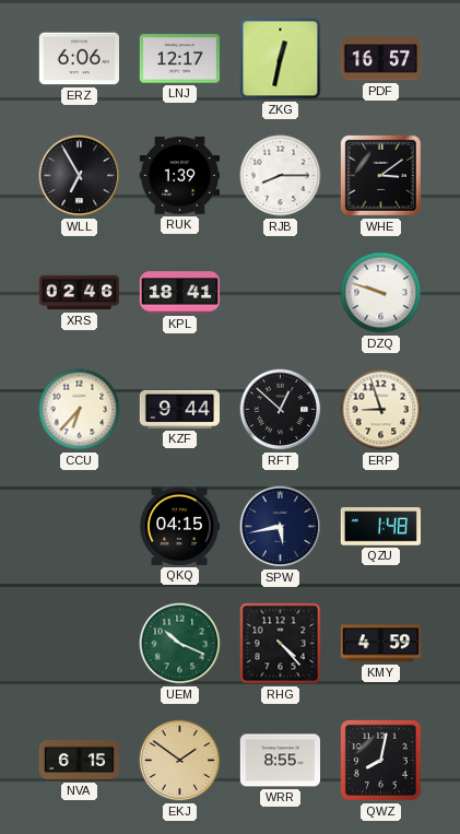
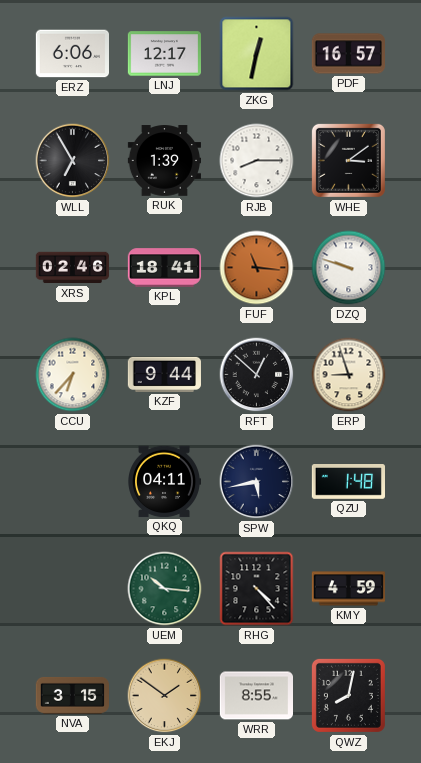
FUF: none -> 11:16 (257, 268)
QKQ: 04:15 -> 04:11 (164, 482)
UEM: 10:19 -> 10:16 (165, 589)
NVA: 6:15 -> 3:15 (72, 695)
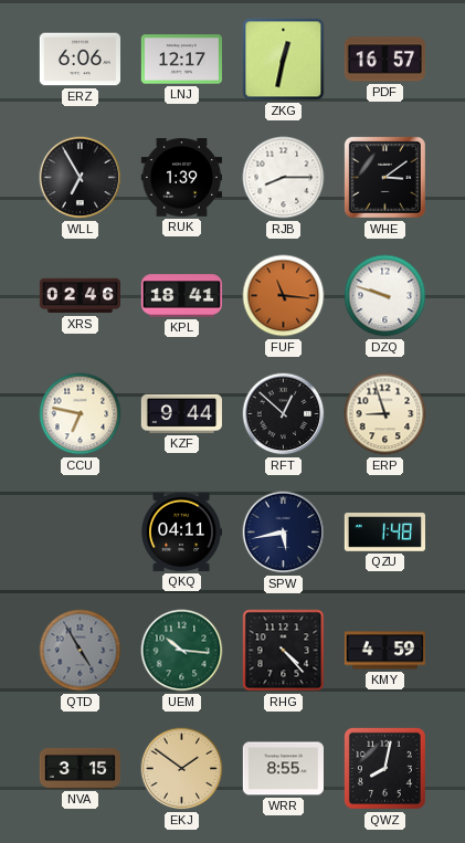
CCU: 6:37 -> 6:47 (81, 414)
QTD: none -> 4:55 (81, 651)
